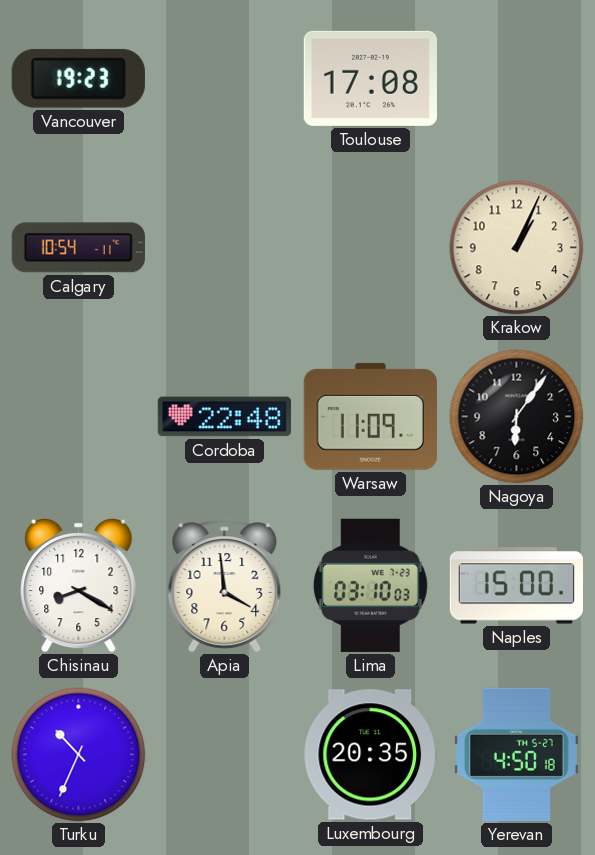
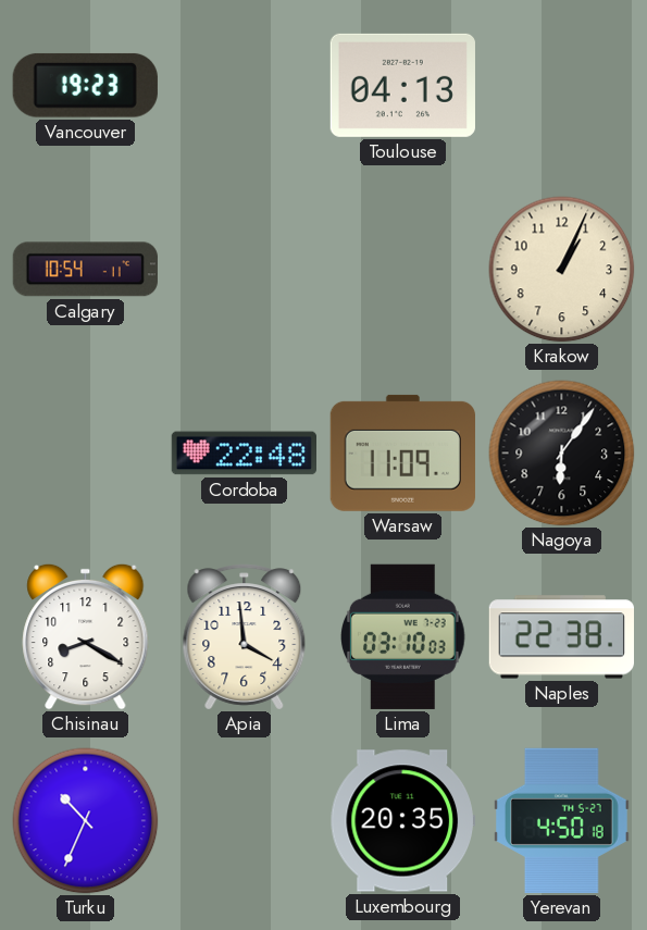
Toulouse: 17:08 -> 04:13 (402, 85)
Naples: 15:00 -> 22:38 (561, 637)
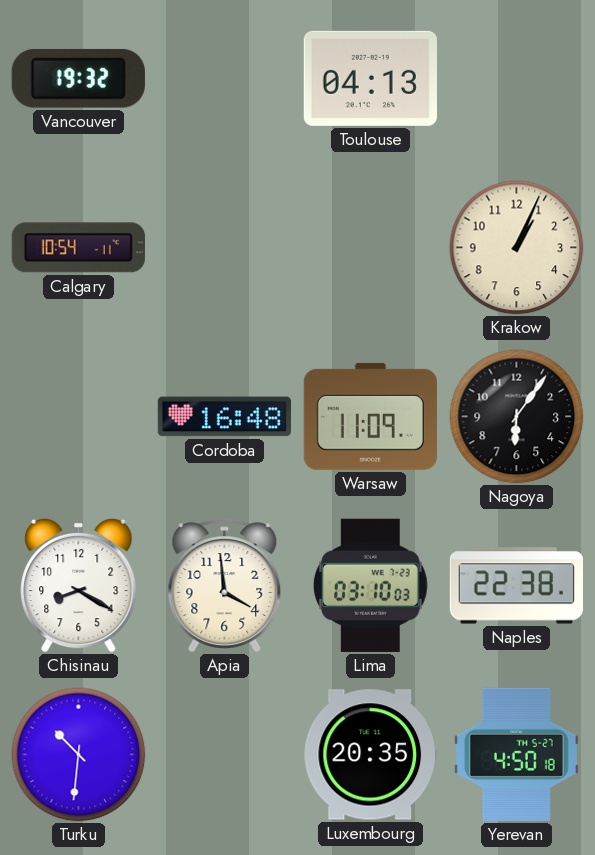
Vancouver: 19:23 -> 19:32 (78, 78)
Cordoba: 22:48 -> 16:48 (224, 417)
Turku: 10:34 -> 10:31 (79, 755)
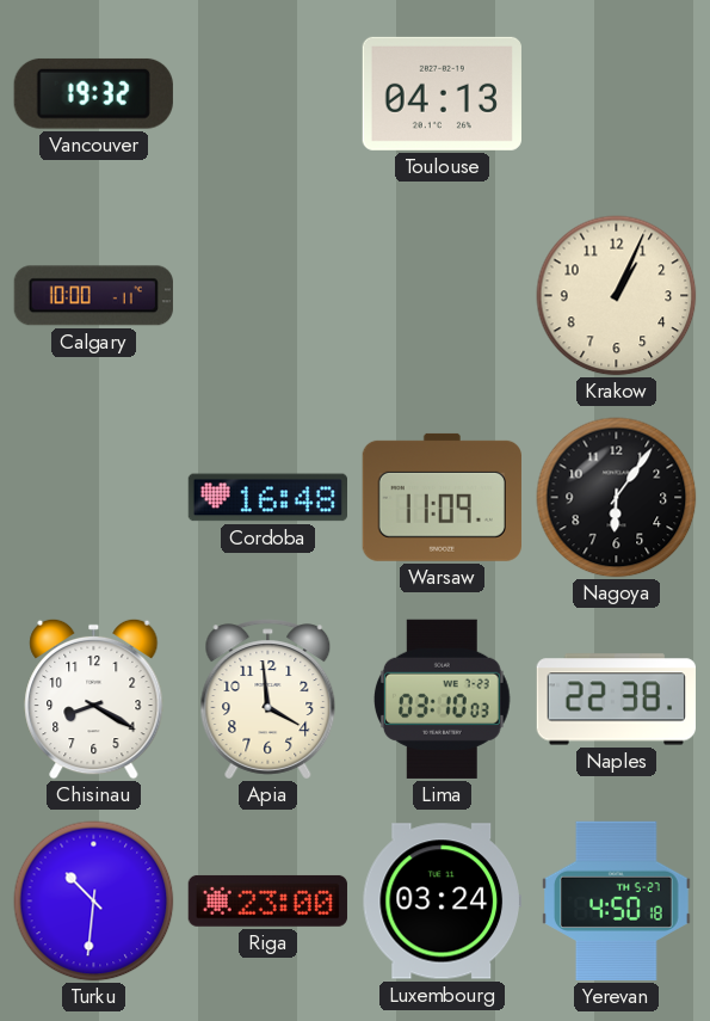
Calgary: 10:54 -> 10:00 (93, 296)
Riga: none -> 23:00 (267, 900)
Luxembourg: 20:35 -> 03:24 (442, 902)
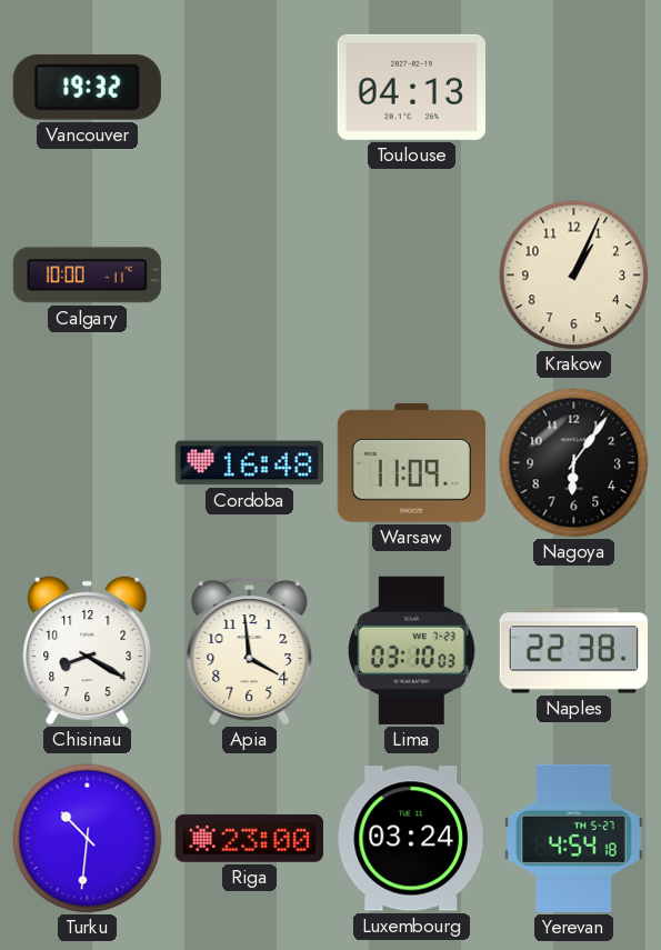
Yerevan: 4:50 -> 4:54 (574, 838)
